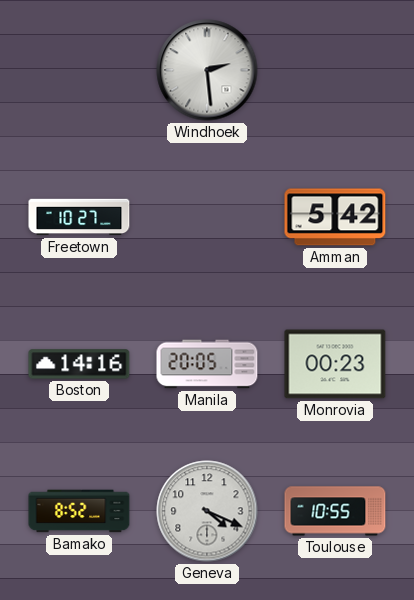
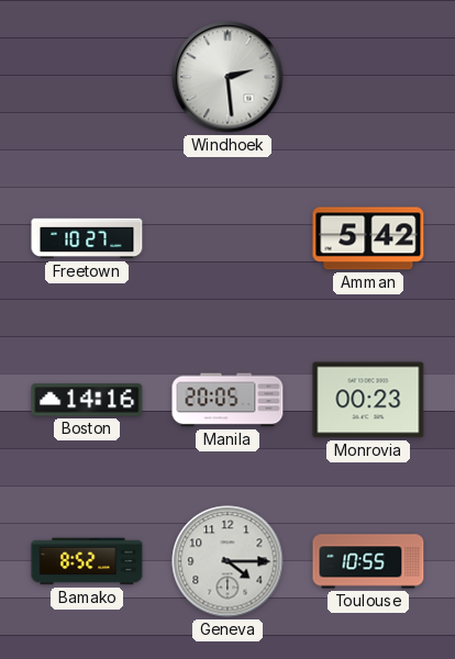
Geneva: 4:19 -> 4:15 (227, 561)
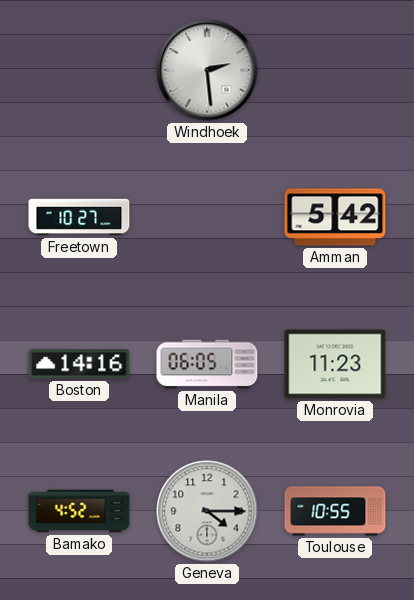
Manila: 20:05 -> 06:05 (207, 364)
Monrovia: 00:23 -> 11:23 (335, 364)
Bamako: 8:52 -> 4:52 (79, 511)
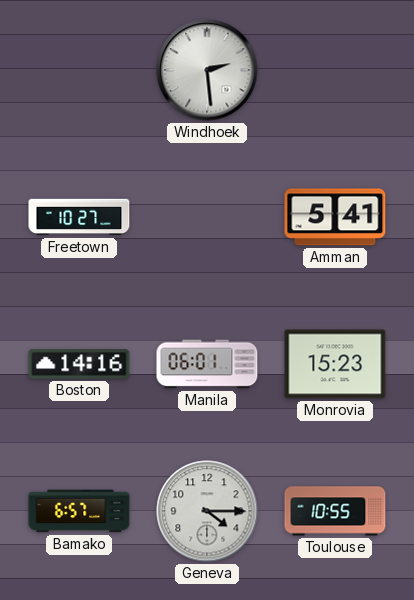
Amman: 5:42 -> 5:41 (335, 217)
Manila: 06:05 -> 06:01 (207, 364)
Monrovia: 11:23 -> 15:23 (335, 364)
Bamako: 4:52 -> 6:57 (79, 511)
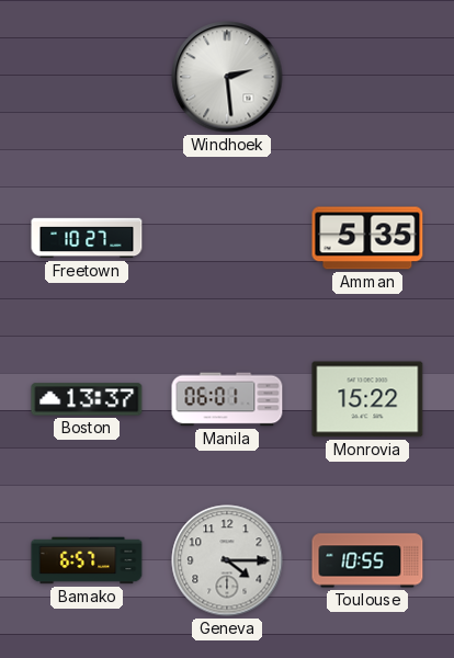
Amman: 5:41 -> 5:35 (367, 238)
Boston: 14:16 -> 13:37 (87, 399)
Monrovia: 15:23 -> 15:22 (367, 399)
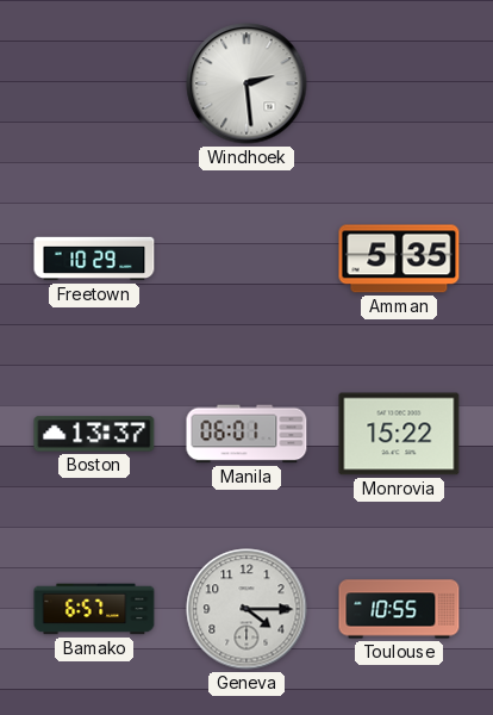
Freetown: 10:27 -> 10:29 (94, 259)
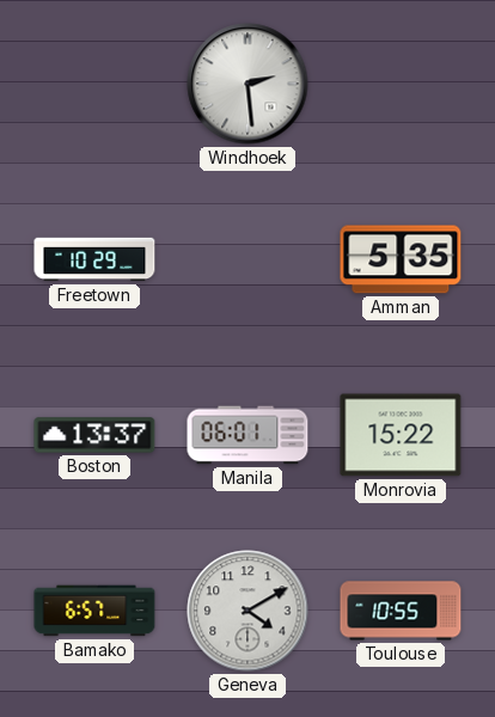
Geneva: 4:15 -> 4:10 (247, 611)
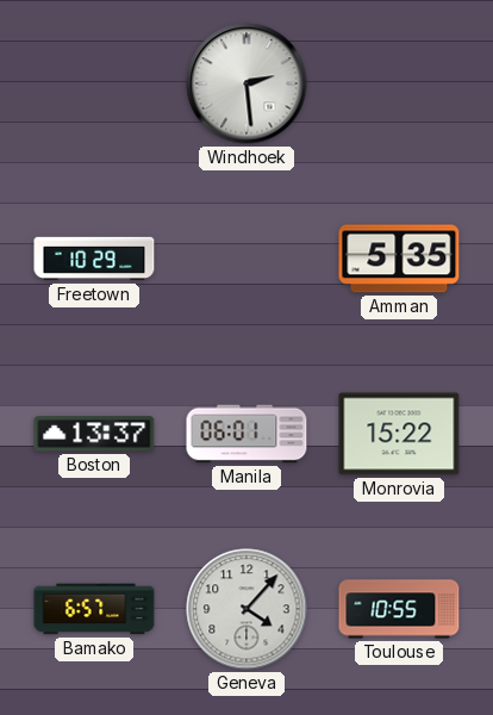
Geneva: 4:10 -> 4:07 (246, 609)
